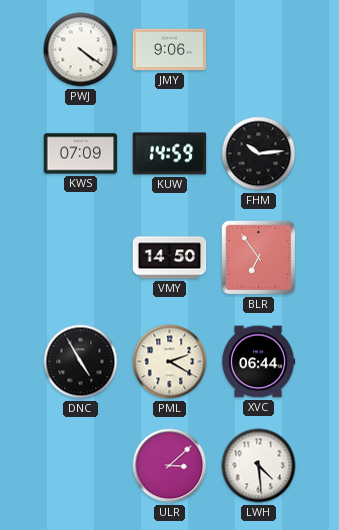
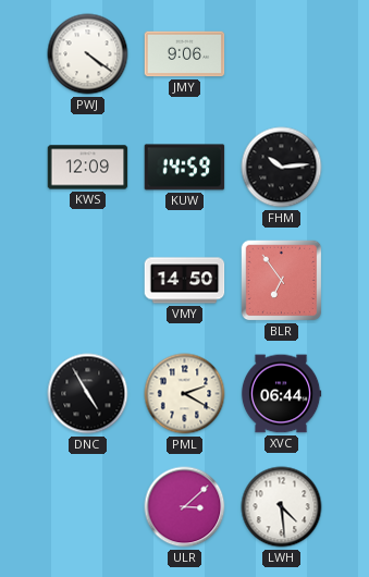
KWS: 07:09 -> 12:09 (88, 168)
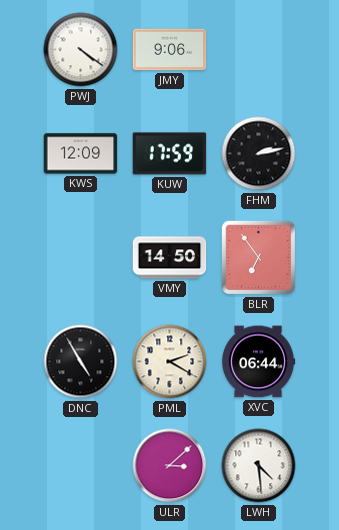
KUW: 14:59 -> 17:59 (170, 154)
FHM: 10:14 -> 2:13 (259, 154)
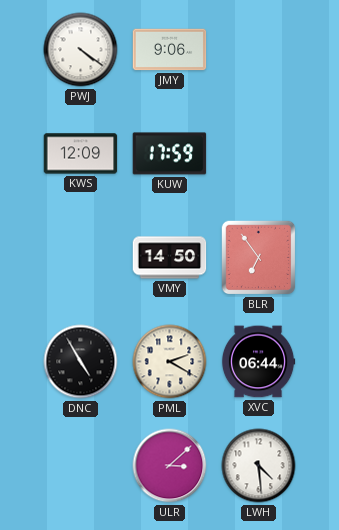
FHM: 2:13 -> none (259, 154)
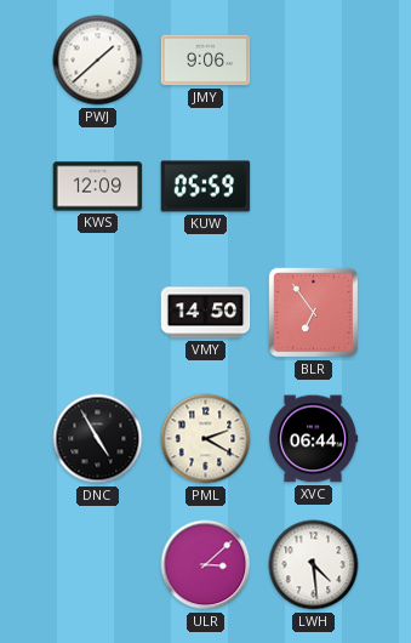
PWJ: 4:21 -> 1:38 (98, 61)
KUW: 17:59 -> 05:59 (206, 187)
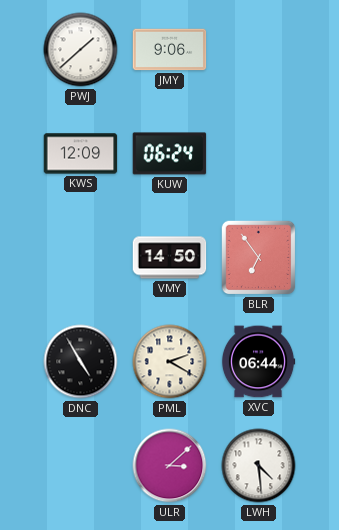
KUW: 05:59 -> 06:24 (170, 154)
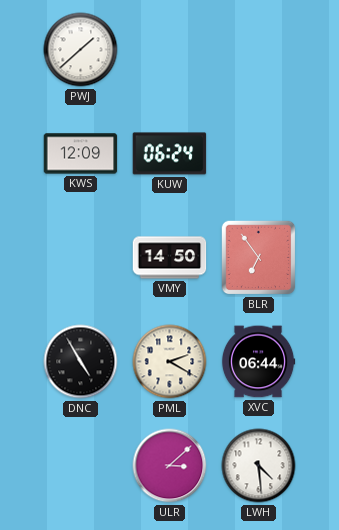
JMY: 9:06 -> none (170, 50)
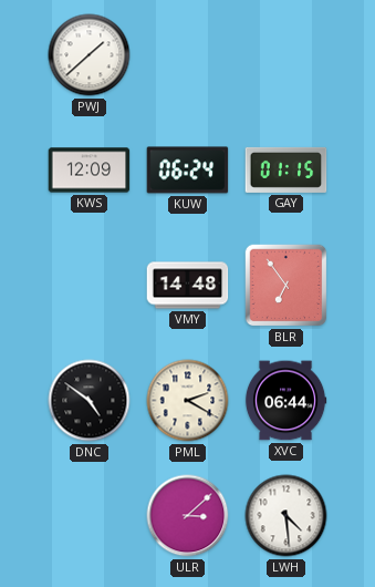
GAY: none -> 01:15 (287, 169)
VMY: 14:50 -> 14:48 (188, 286)
DNC: 4:55 -> 4:51 (90, 401)
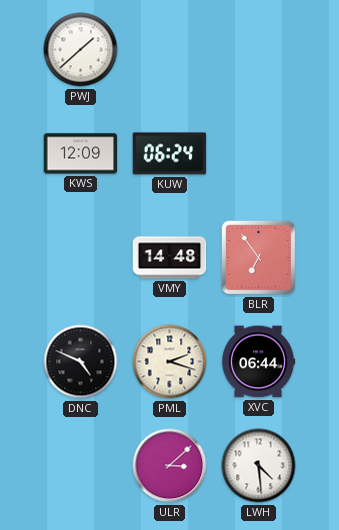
GAY: 01:15 -> none (287, 169)
DNC: 4:51 -> 4:49 (81, 362)
PML: 2:20 -> 2:18 (170, 362)
